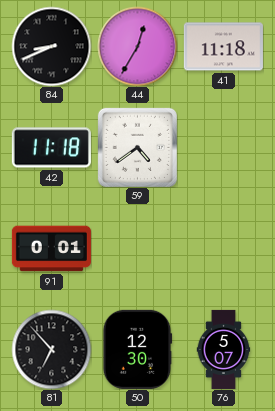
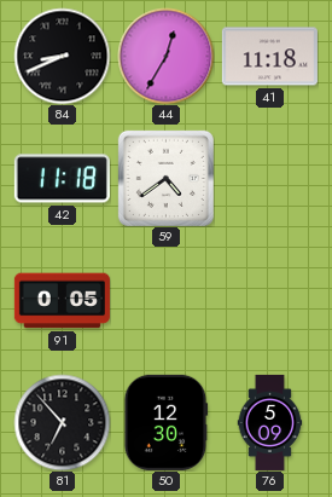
91: 0:01 -> 0:05 (62, 301)
76: 5:07 -> 5:09 (270, 422)
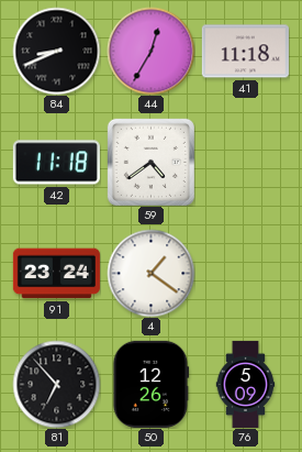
91: 0:05 -> 23:24 (56, 274)
4: none -> 1:21 (150, 273)
50: 12:30 -> 12:26 (152, 384)
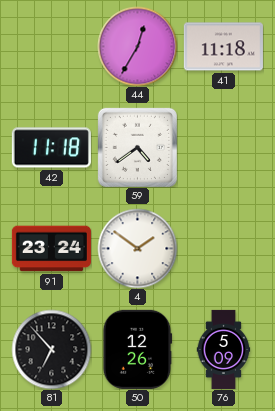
84: 8:41 -> none (56, 51)
4: 1:21 -> 1:51 (137, 248)
